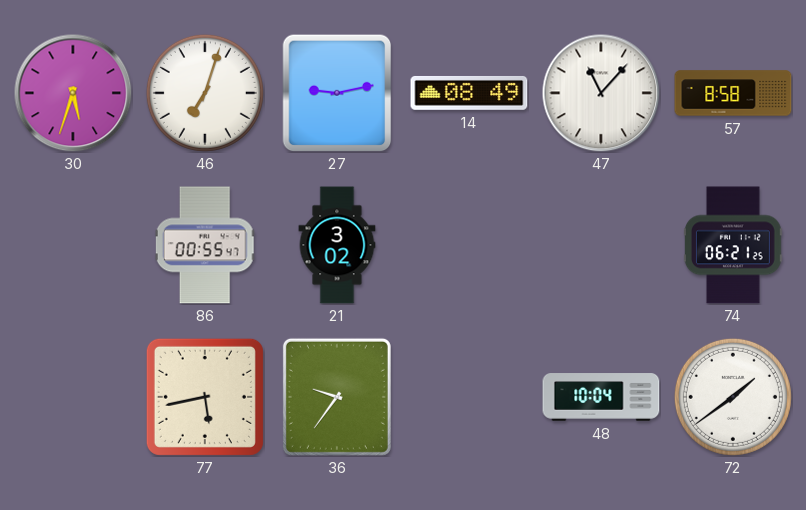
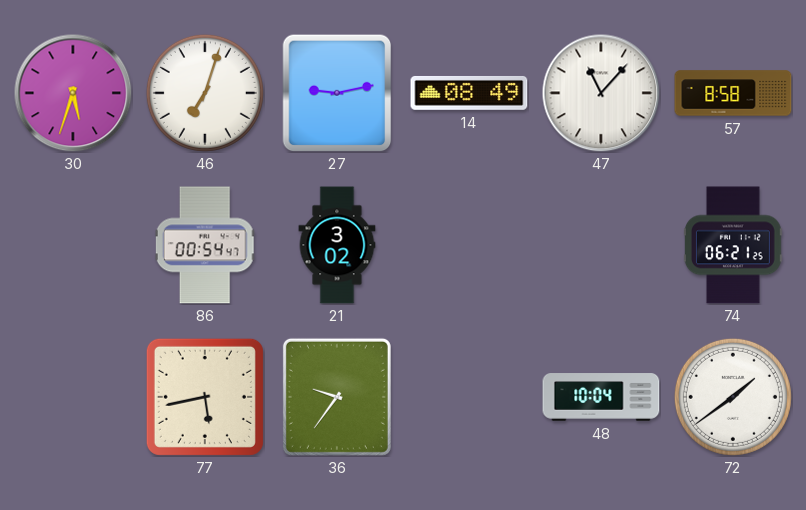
86: 00:55 -> 00:54 (205, 245)
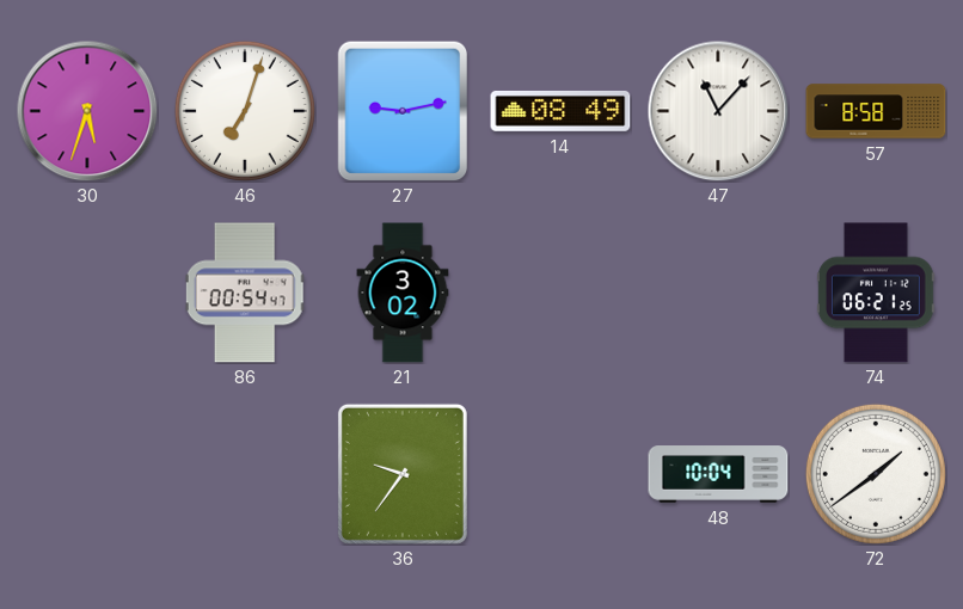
77: 5:43 -> none (205, 397)
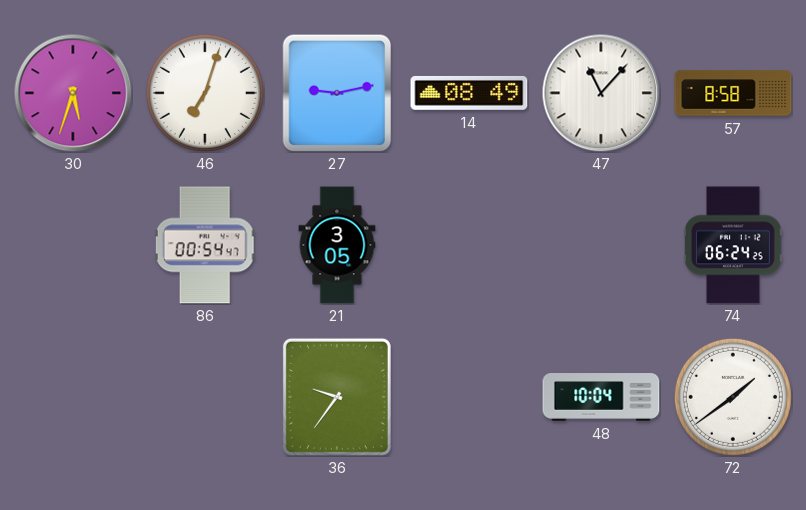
21: 3:02 -> 3:05 (337, 245)
74: 06:21 -> 06:24 (734, 245)
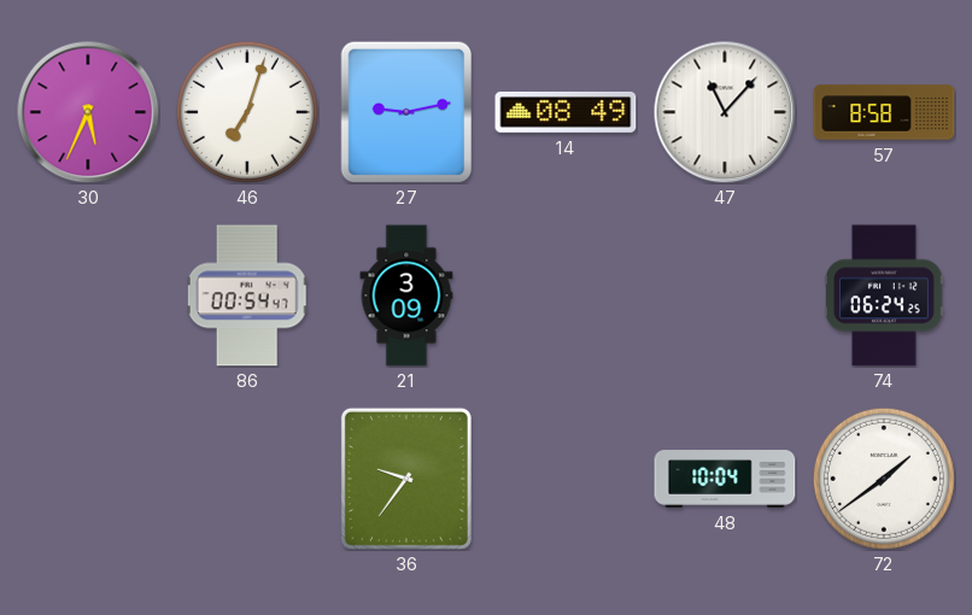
30: 5:33 -> 5:34 (88, 112)
21: 3:05 -> 3:09 (406, 295)
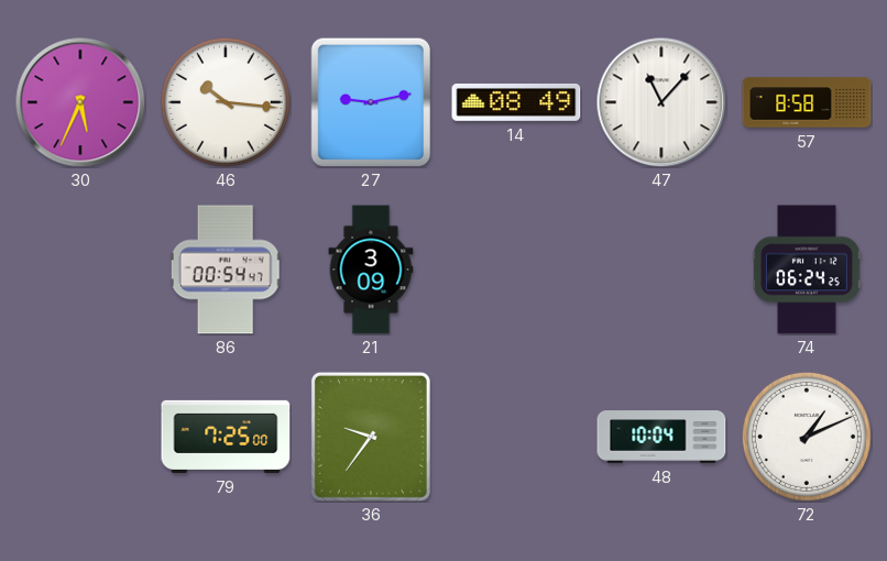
46: 7:03 -> 10:16 (226, 102)
79: none -> 7:25 (226, 437)
72: 1:39 -> 1:11 (807, 437)
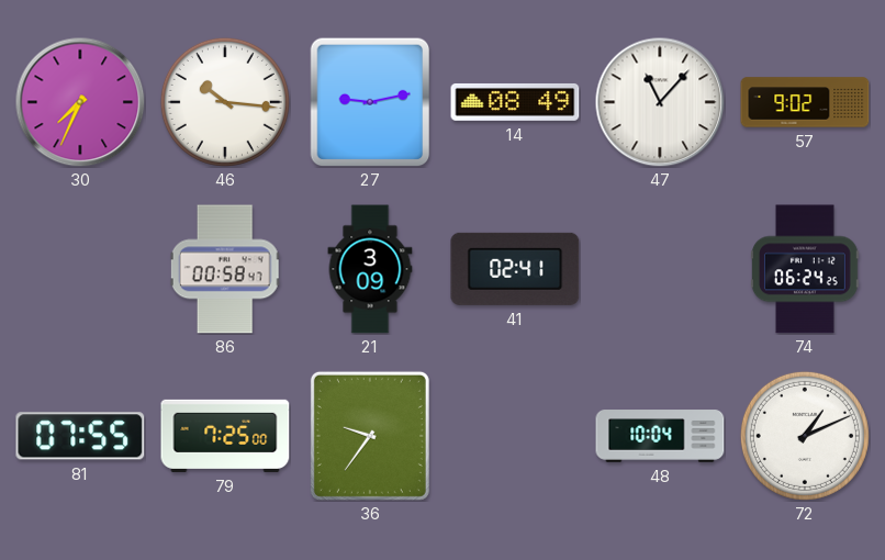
30: 5:34 -> 7:34 (80, 102)
57: 8:58 -> 9:02 (805, 102)
86: 00:54 -> 00:58 (225, 269)
41: none -> 02:41 (515, 269)
81: none -> 07:55 (80, 436)
